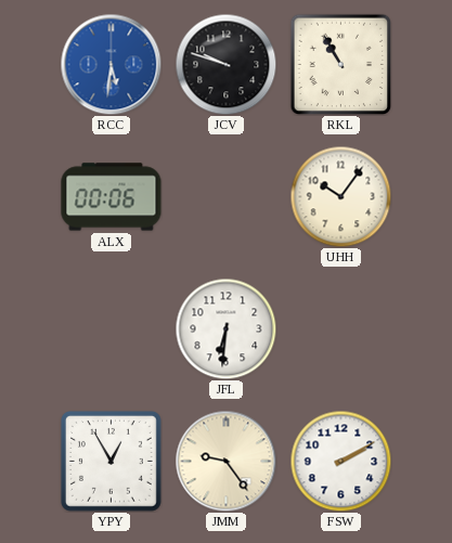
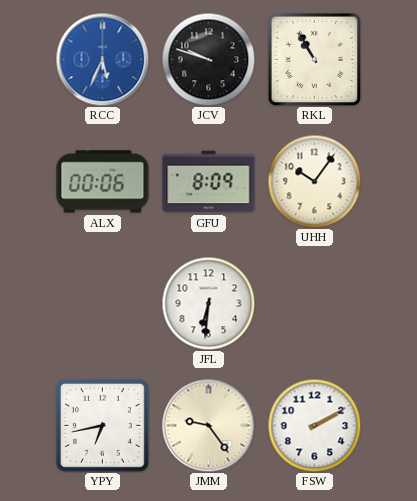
RCC: 5:31 -> 5:34 (102, 59)
GFU: none -> 8:09 (209, 182)
YPY: 12:55 -> 6:43 (102, 425)
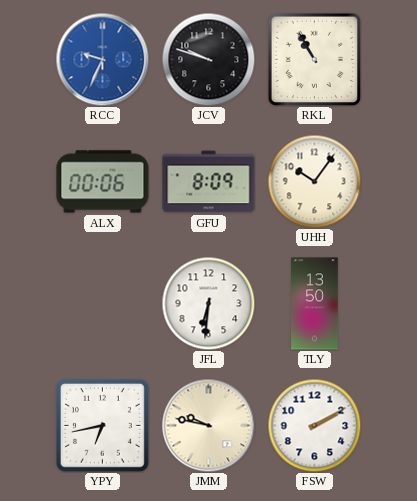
RCC: 5:34 -> 9:34 (102, 59)
TLY: none -> 13:50 (315, 304)
JMM: 9:24 -> 9:47 (208, 425)
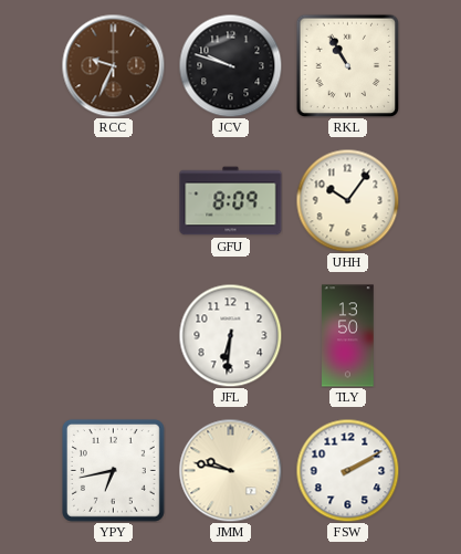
RCC dial: blue -> brown (113, 65)
ALX: 00:06 -> none (103, 182)
